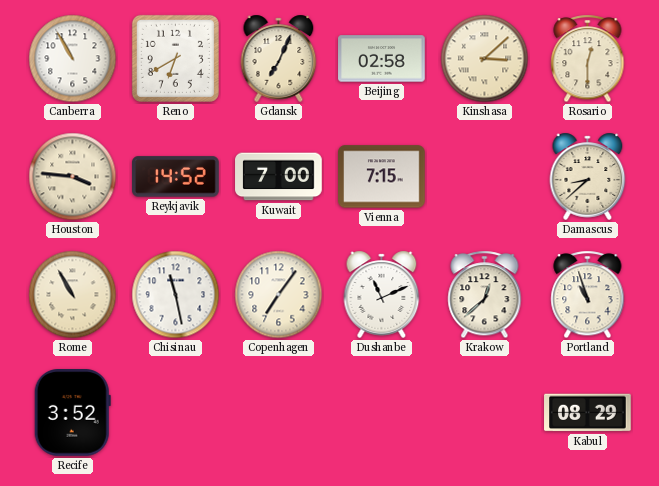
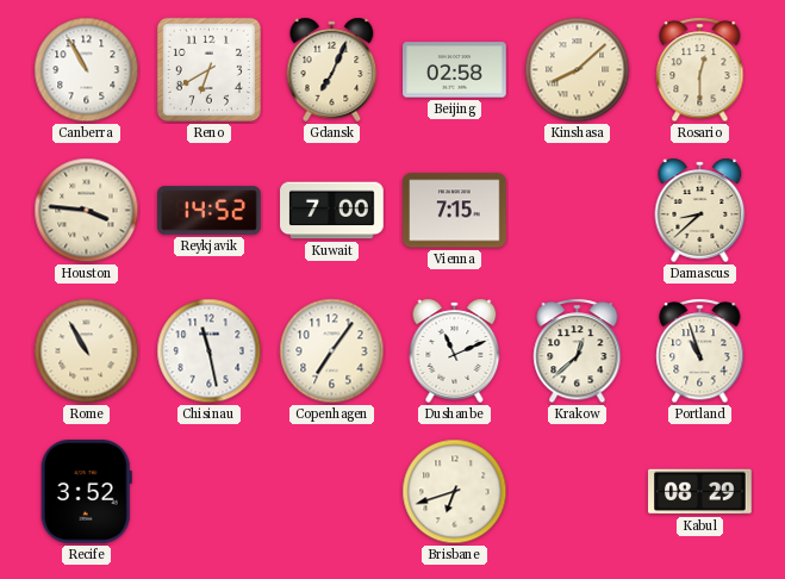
Kinshasa: 3:08 -> 8:08 (578, 70)
Brisbane: none -> 6:42 (455, 492)
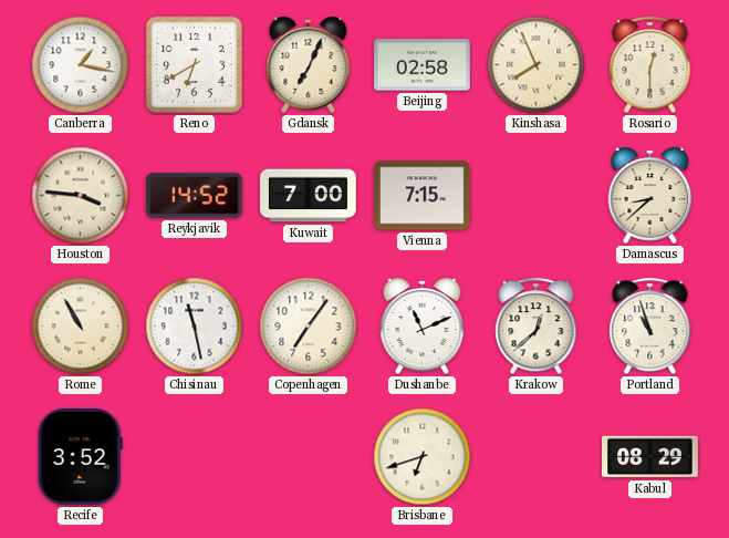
Canberra: 10:55 -> 1:17 (81, 65)
Kinshasa: 8:08 -> 7:56 (537, 65)
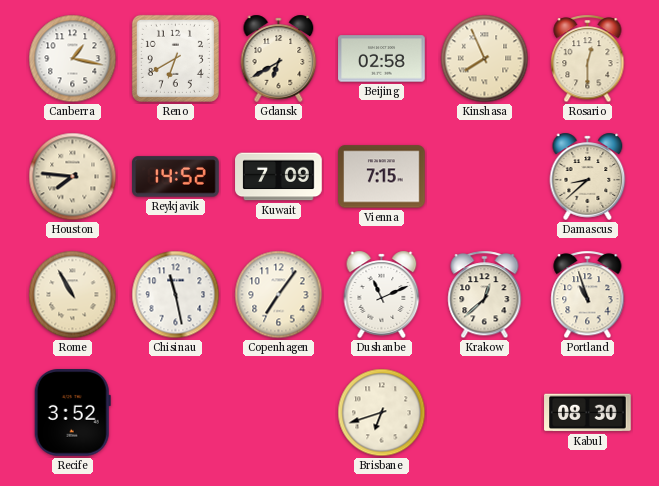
Gdansk: 7:04 -> 6:40 (279, 58)
Houston: 3:46 -> 7:46 (73, 177)
Kuwait: 7:00 -> 7:09 (279, 177)
Kabul: 08:29 -> 08:30 (588, 413)
